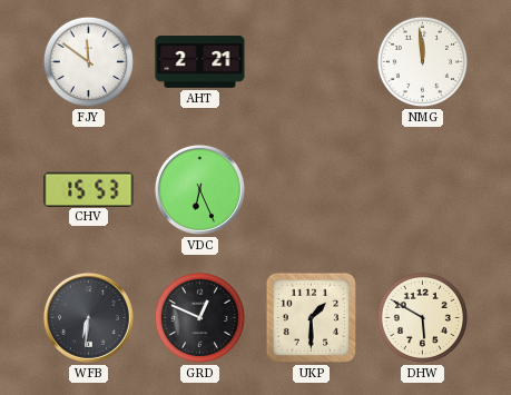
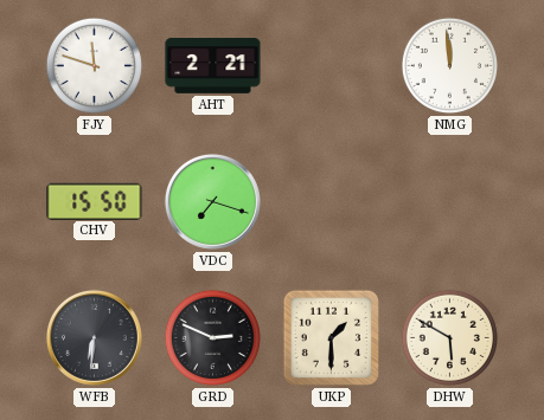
FJY: 11:51 -> 11:48 (94, 65)
CHV: 15:53 -> 15:50 (95, 201)
VDC: 6:26 -> 7:18 (212, 201)
GRD: 12:49 -> 2:49 (212, 337)
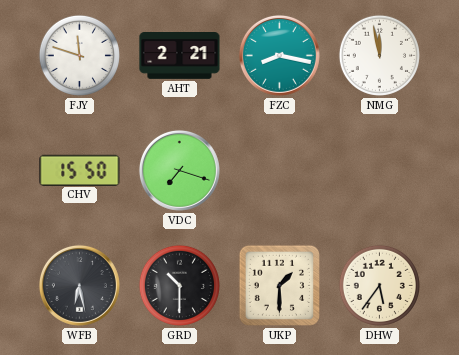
FZC: none -> 8:17 (279, 55)
NMG: 11:59 -> 11:58 (379, 55)
WFB: 6:31 -> 6:28 (79, 285)
GRD: 2:49 -> 10:30 (179, 285)
DHW: 5:50 -> 5:36 (379, 285)
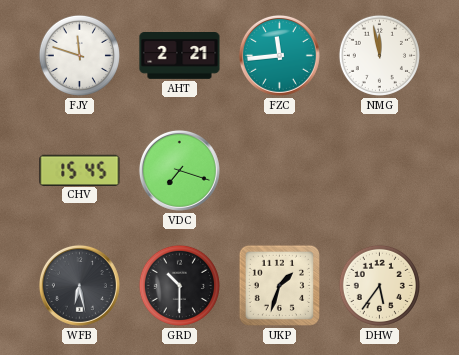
FZC: 8:17 -> 11:44 (279, 55)
CHV: 15:50 -> 15:45 (80, 170)
UKP: 1:30 -> 1:33 (279, 285)
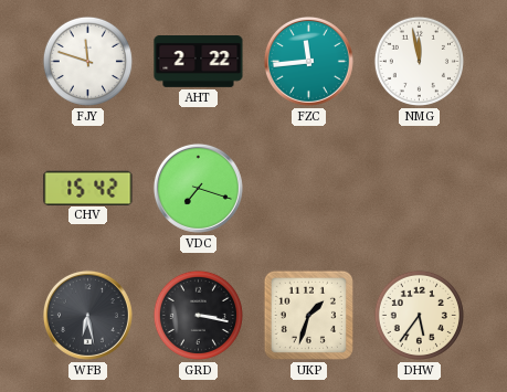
AHT: 2:21 -> 2:22 (199, 62)
CHV: 15:45 -> 15:42 (88, 188)
GRD: 10:30 -> 3:17 (198, 315)
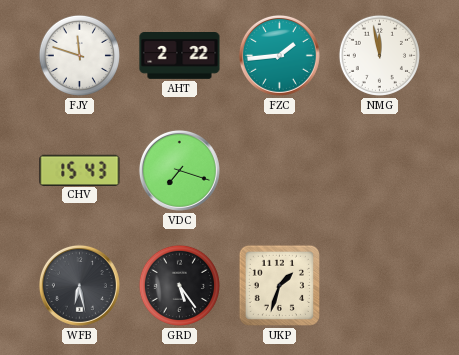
FZC: 11:44 -> 1:44 (279, 55)
CHV: 15:42 -> 15:43 (80, 170)
GRD: 3:17 -> 5:24 (179, 285)
DHW: 5:36 -> none (419, 315)
